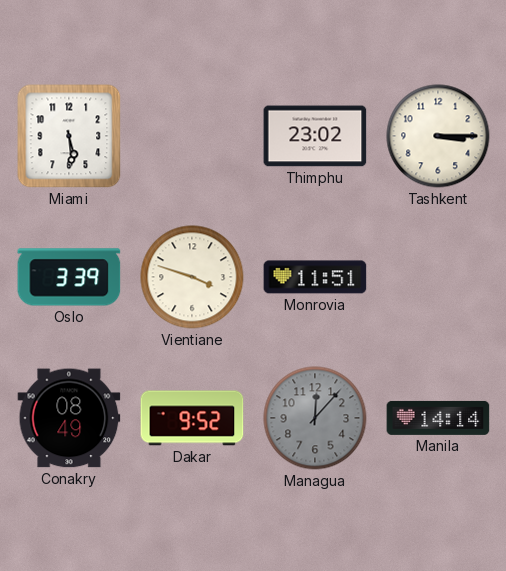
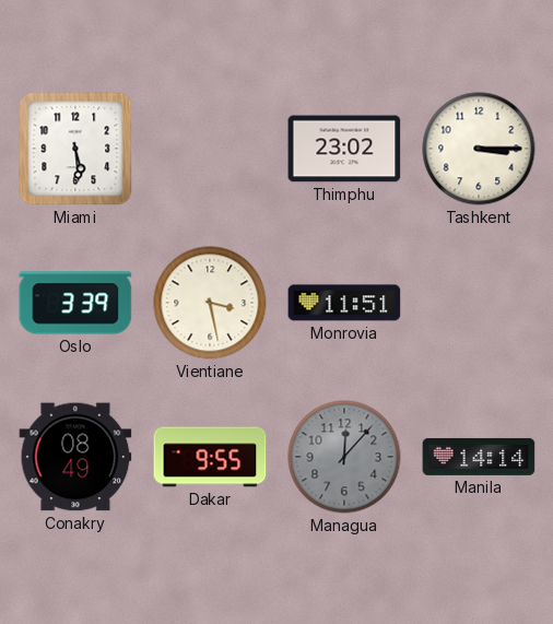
Vientiane: 3:48 -> 3:28 (210, 303)
Dakar: 9:52 -> 9:55 (210, 457)
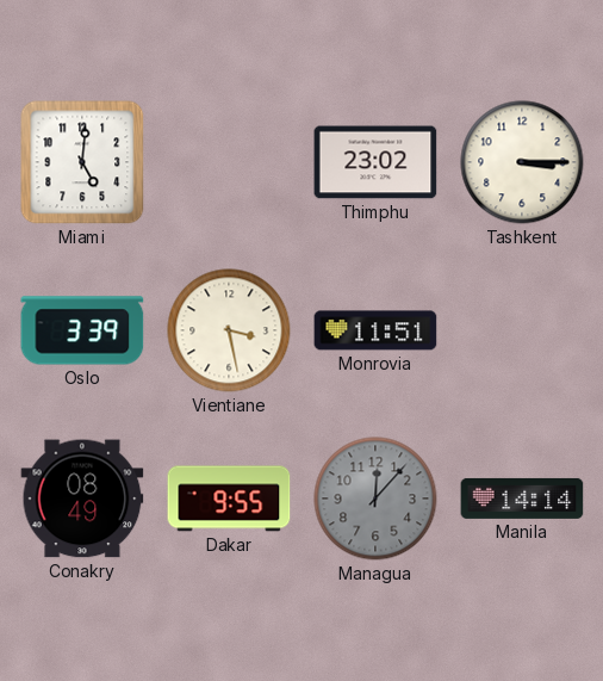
Miami: 5:29 -> 5:01 (82, 162)
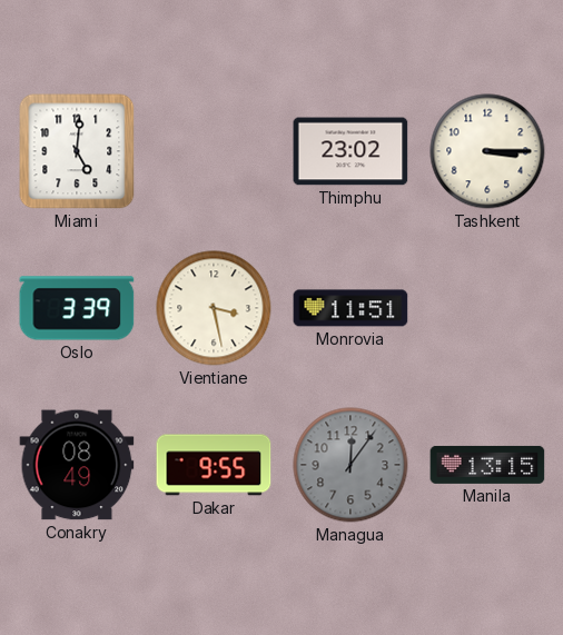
Managua: 12:07 -> 12:06 (350, 465)
Manila: 14:14 -> 13:15 (487, 465)
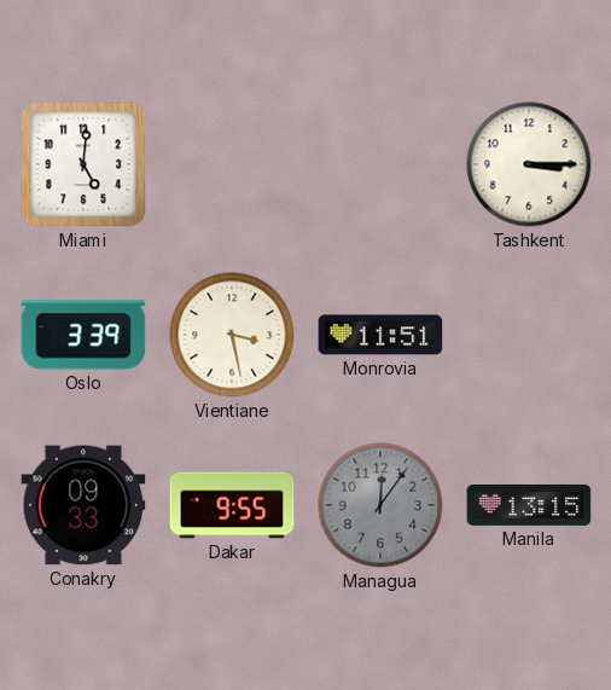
Thimphu: 23:02 -> none (350, 151)
Conakry: 08:49 -> 09:33 (83, 505)
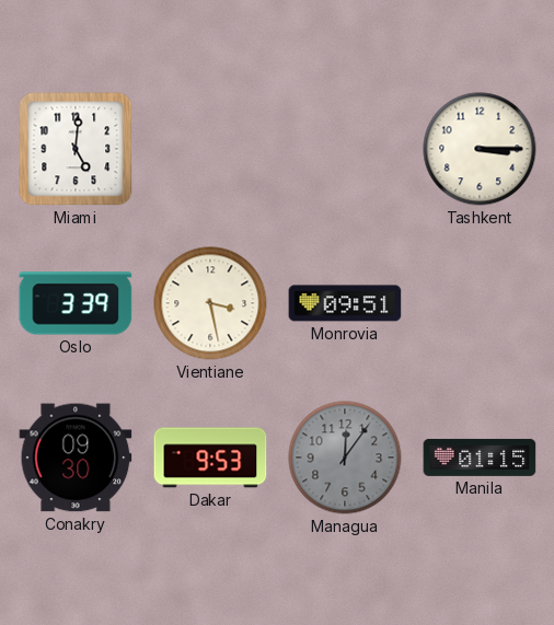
Monrovia: 11:51 -> 09:51 (345, 303)
Conakry: 09:33 -> 09:30 (76, 458)
Dakar: 9:55 -> 9:53 (210, 458)
Manila: 13:15 -> 01:15 (480, 458)
